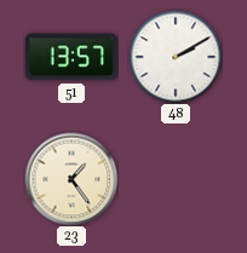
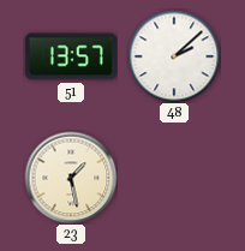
48: 2:10 -> 2:08 (174, 56)
23: 1:24 -> 1:28 (71, 178)
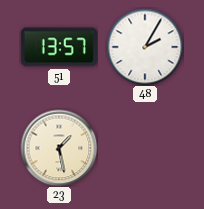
48: 2:08 -> 2:05 (145, 47)
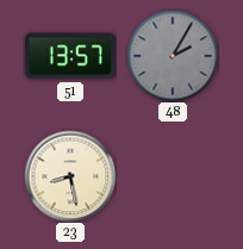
48 dial: white -> grey (173, 56)
23: 1:28 -> 8:28 (70, 176)
